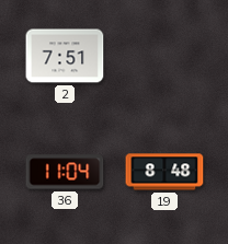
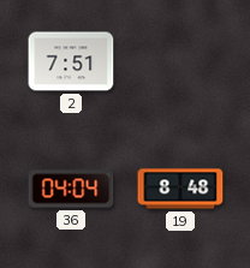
36: 11:04 -> 04:04 (71, 189)
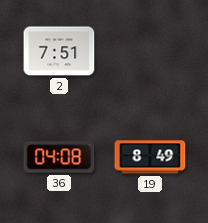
36: 04:04 -> 04:08 (59, 157)
19: 8:48 -> 8:49 (150, 157)
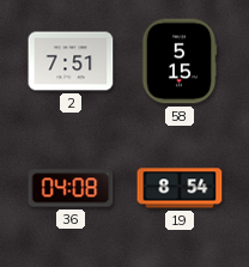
58: none -> 5:15 (180, 61)
19: 8:49 -> 8:54 (180, 188)
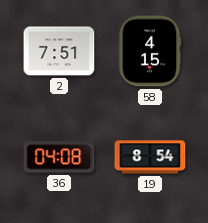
58: 5:15 -> 4:15 (150, 51)
